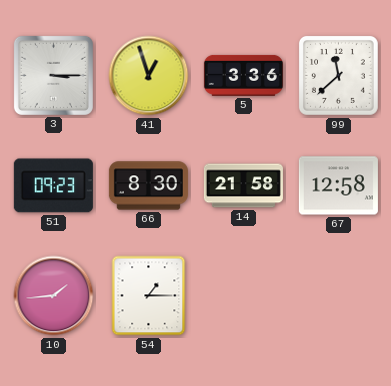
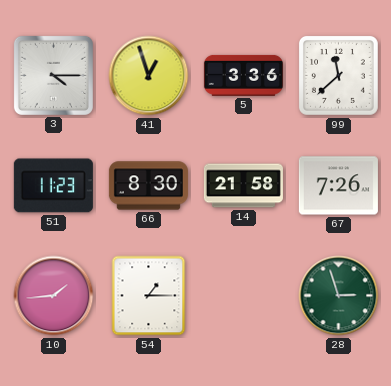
3: 3:15 -> 4:15 (53, 75)
51: 09:23 -> 11:23 (53, 186)
67: 12:58 -> 7:26 (338, 186)
28: none -> 2:57 (339, 296)
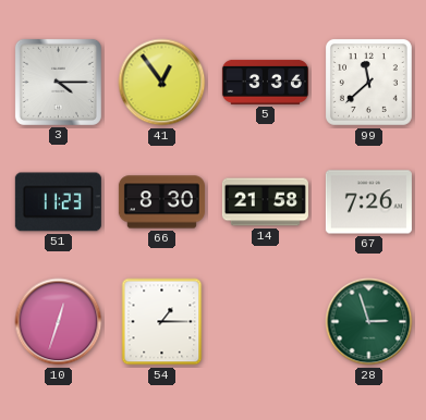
41: 12:57 -> 12:54 (162, 83)
10: 1:44 -> 12:33 (59, 322)
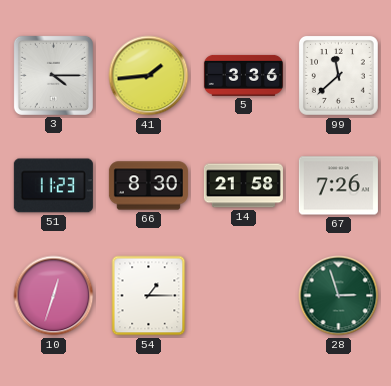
41: 12:54 -> 1:44 (149, 76)
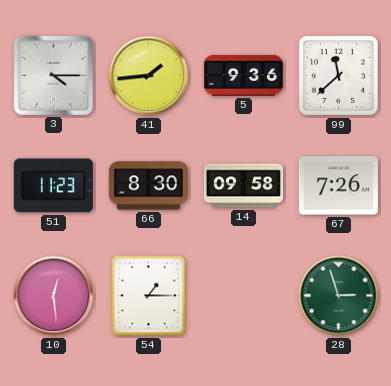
5: 3:36 -> 9:36 (243, 75)
14: 21:58 -> 09:58 (243, 186)
10: 12:33 -> 12:29 (54, 296)
